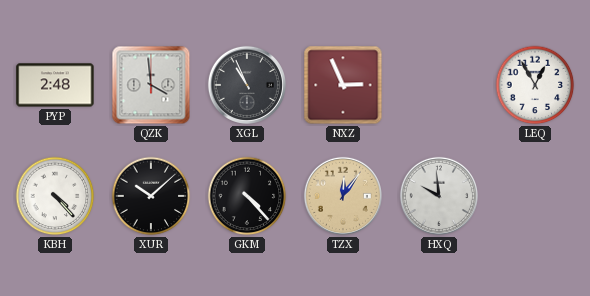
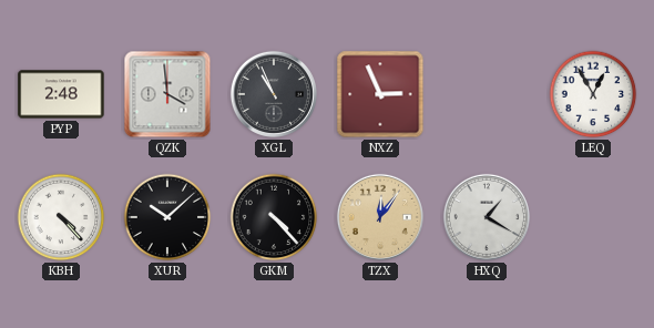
HXQ: 9:59 -> 1:20 (487, 217)
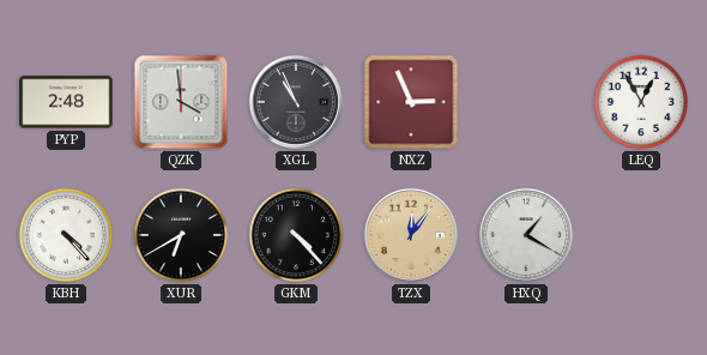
XUR: 10:08 -> 6:40 (181, 235)
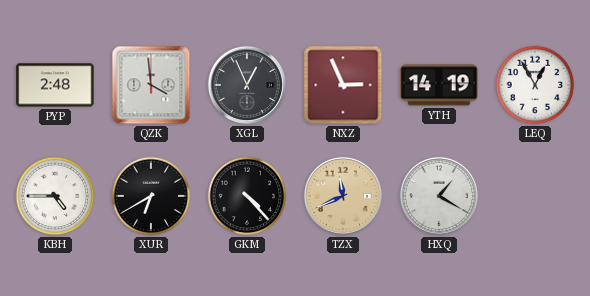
XGL: 10:56 -> 12:56 (247, 85)
YTH: none -> 14:19 (439, 85)
KBH: 4:23 -> 4:45 (55, 196)
TZX: 12:06 -> 11:41 (343, 196)
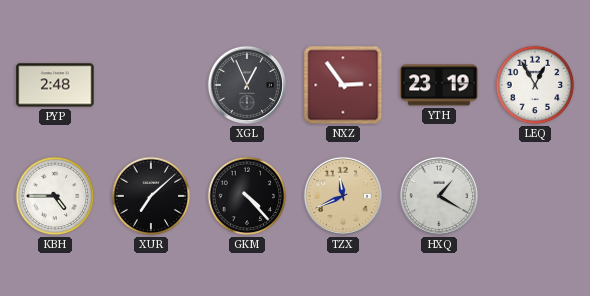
QZK: 3:59 -> none (151, 85)
NXZ: 2:56 -> 2:54 (343, 85)
YTH: 14:19 -> 23:19 (439, 85)
XUR: 6:40 -> 7:08 (151, 196)
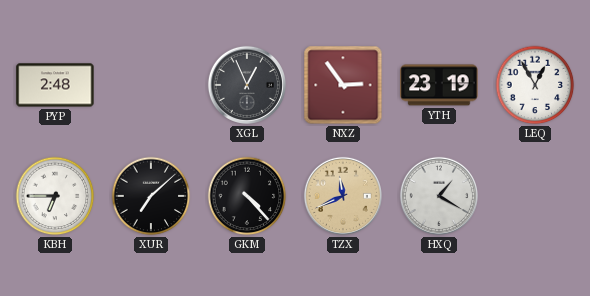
KBH: 4:45 -> 6:45 (55, 196)
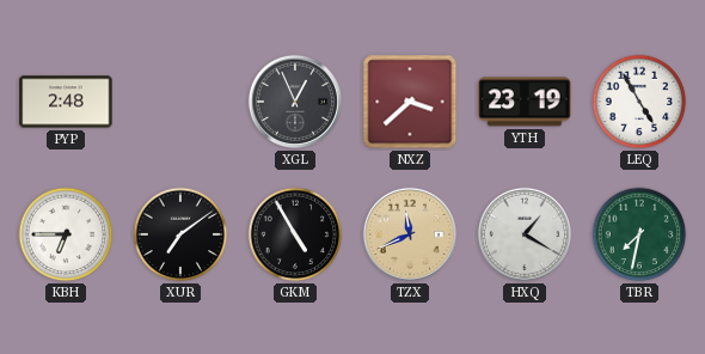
NXZ: 2:54 -> 3:38 (410, 102)
LEQ: 12:55 -> 4:55 (639, 102)
XUR: 7:08 -> 7:09 (180, 234)
GKM: 4:23 -> 4:55 (295, 234)
TBR: none -> 7:32 (639, 234)
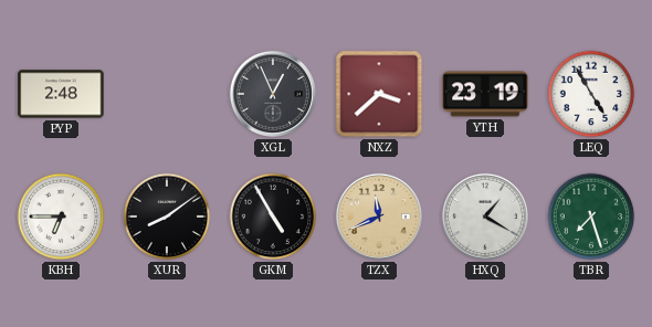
XUR: 7:09 -> 8:09 (167, 217)
TBR: 7:32 -> 7:27 (591, 217)
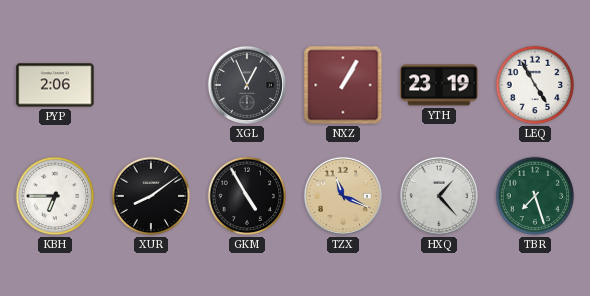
PYP: 2:48 -> 2:06 (55, 85)
NXZ: 3:38 -> 1:05 (343, 85)
TZX: 11:41 -> 11:19 (343, 196)
HXQ: 1:20 -> 1:23 (439, 196)
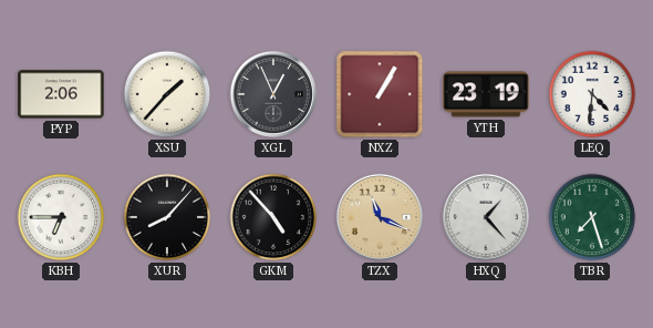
XSU: none -> 1:37 (167, 94)
LEQ: 4:55 -> 4:31 (592, 94)
XUR: 8:09 -> 8:07 (167, 217)
GKM: 4:55 -> 4:53 (273, 217)
